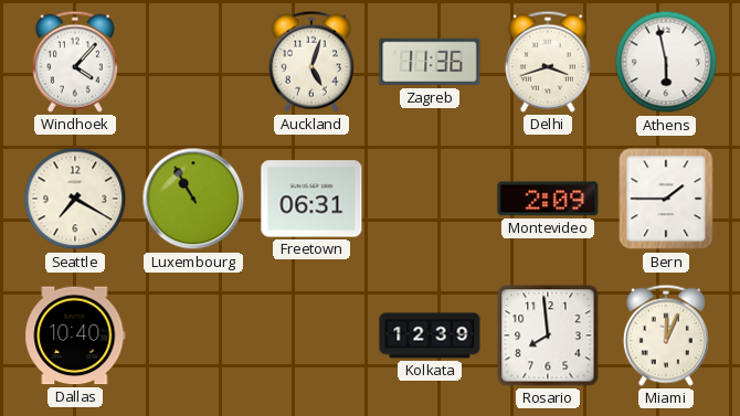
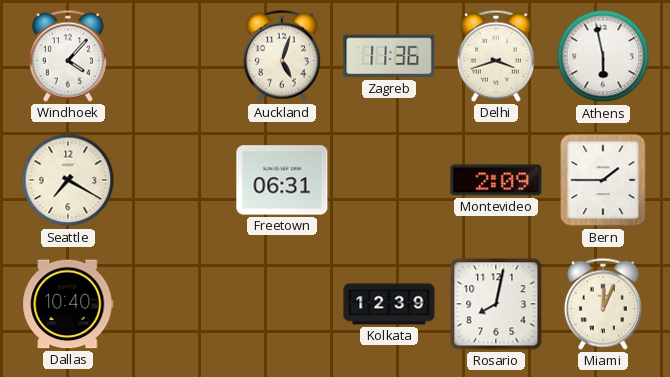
Luxembourg: 10:55 -> none (193, 199)
Rosario: 7:59 -> 8:02 (496, 304)
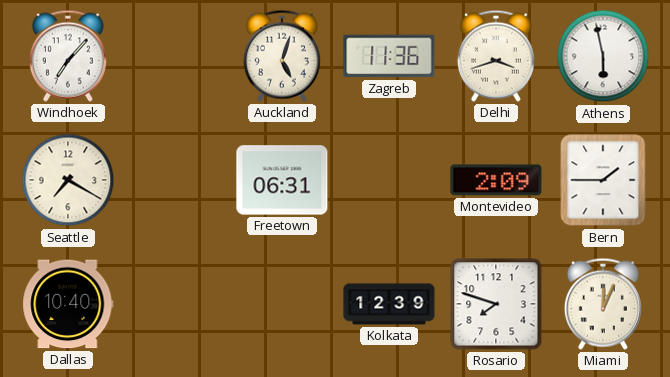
Windhoek: 4:07 -> 7:07 (68, 56)
Rosario: 8:02 -> 7:48 (496, 304)
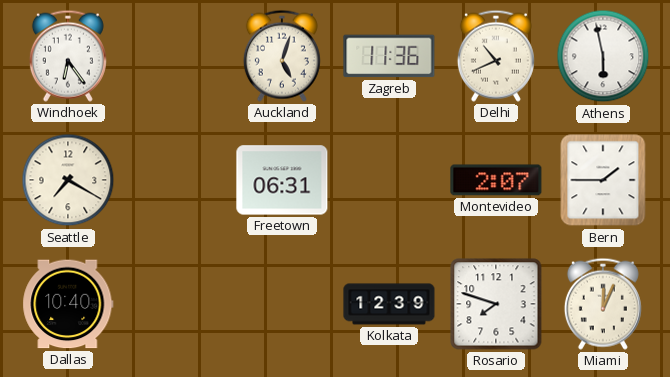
Windhoek: 7:07 -> 6:24 (68, 56)
Delhi: 3:42 -> 10:41 (496, 56)
Montevideo: 2:09 -> 2:07 (496, 180)
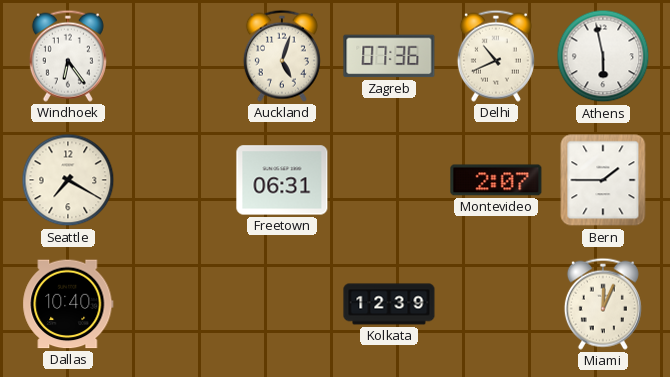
Zagreb: 11:36 -> 07:36 (389, 56)
Rosario: 7:48 -> none (496, 304)
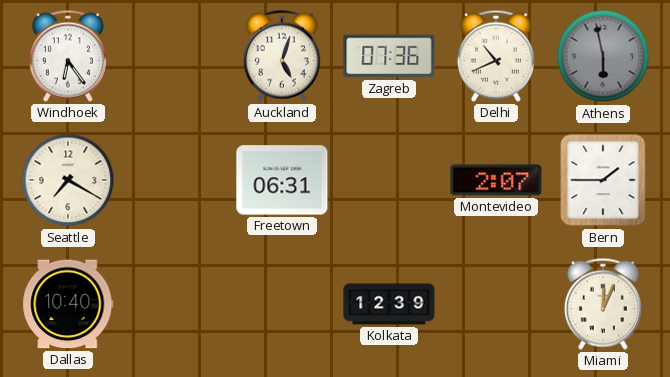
Athens dial: white -> grey (603, 56)
